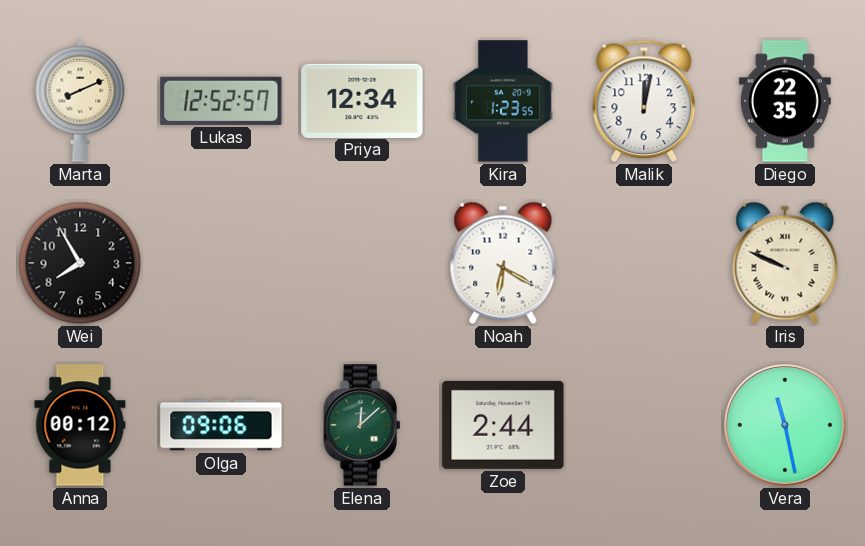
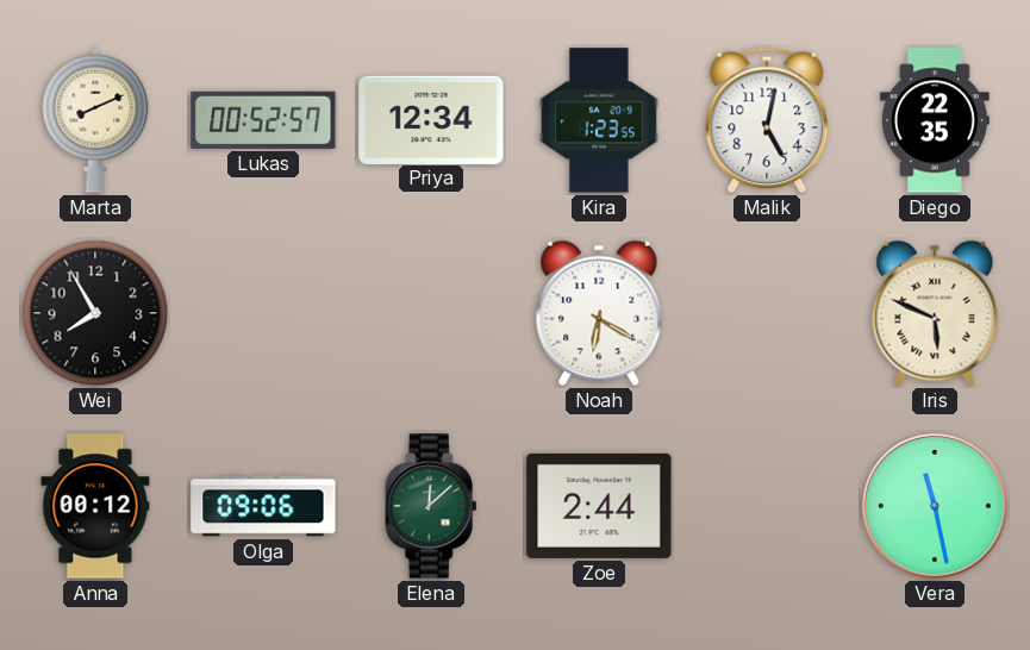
Lukas: 12:52 -> 00:52 (263, 120)
Malik: 12:02 -> 5:02 (767, 120)
Iris: 9:49 -> 5:49 (935, 313)
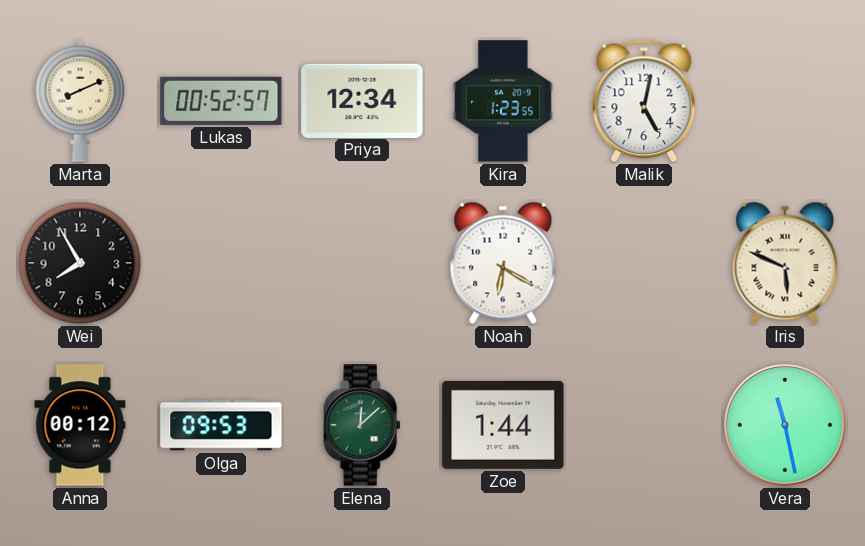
Diego: 22:35 -> none (935, 120)
Olga: 09:06 -> 09:53 (221, 425)
Zoe: 2:44 -> 1:44 (503, 425)
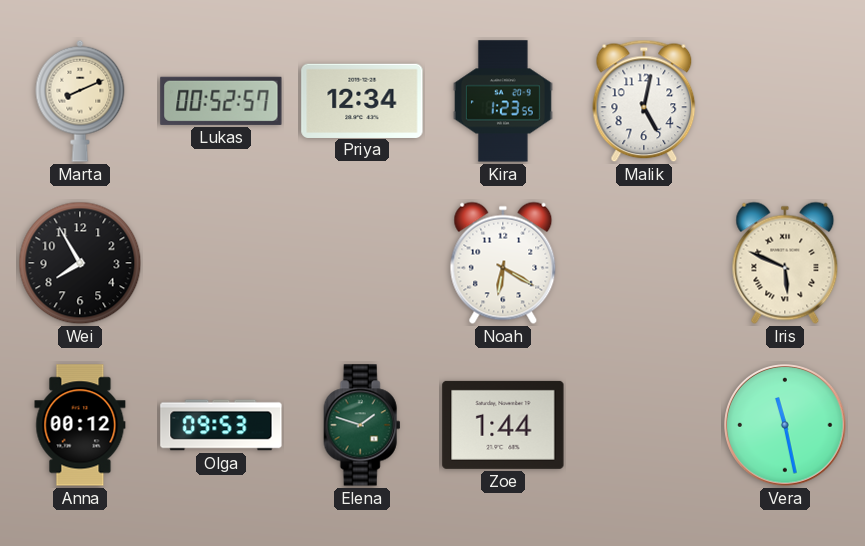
Elena: 12:08 -> 1:48 (362, 425)
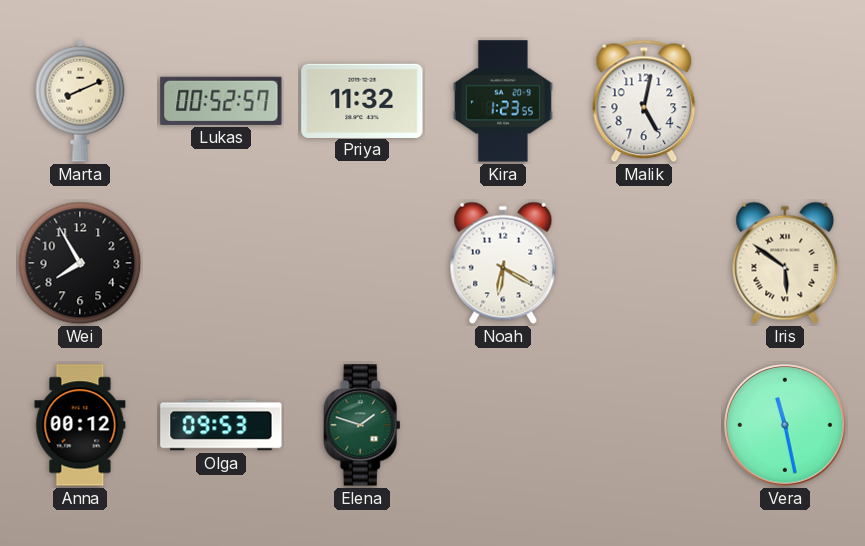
Priya: 12:34 -> 11:32 (362, 100)
Iris: 5:49 -> 5:51 (785, 263)
Zoe: 1:44 -> none (503, 425)
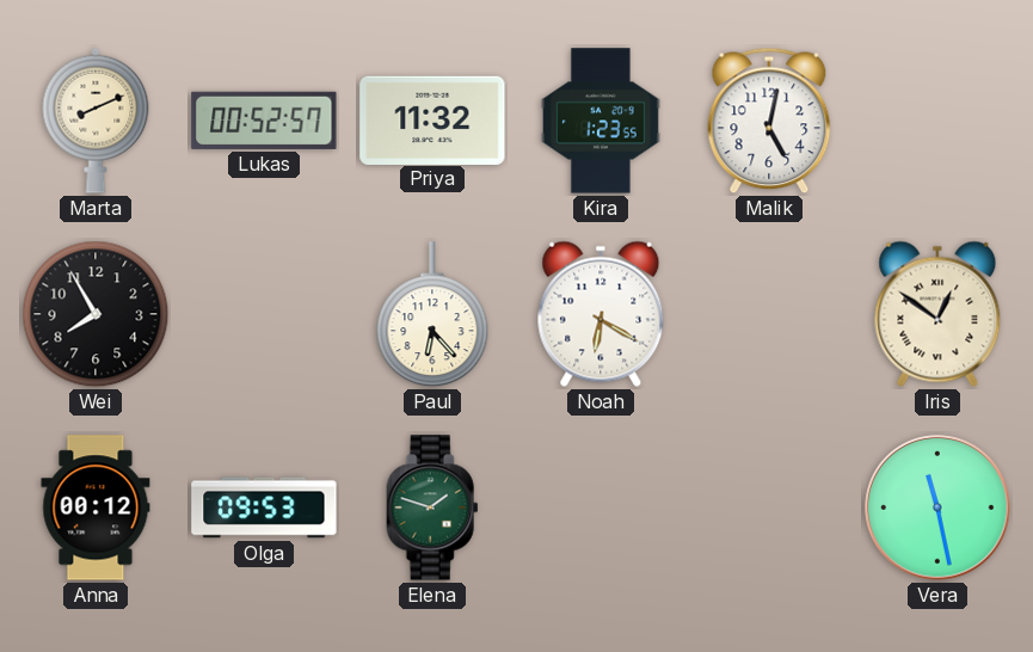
Paul: none -> 6:23 (432, 315)
Iris: 5:51 -> 12:51 (937, 314)
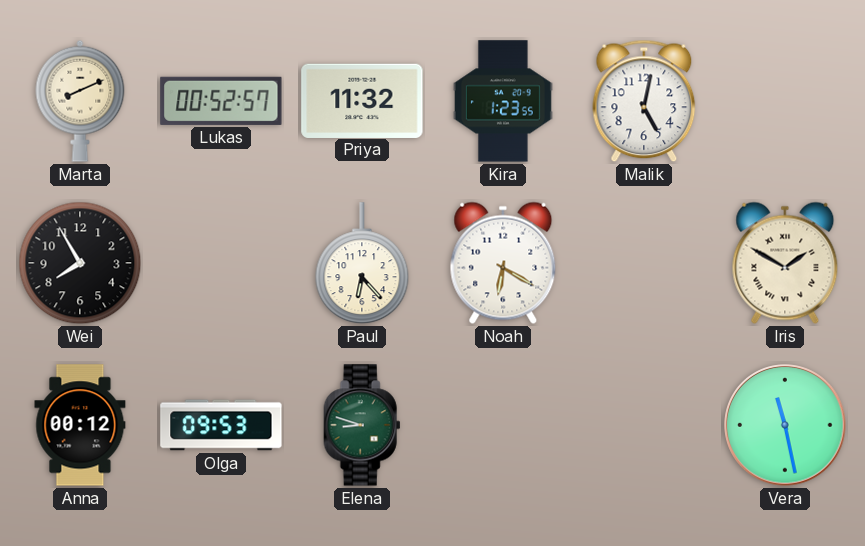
Iris: 12:51 -> 1:50 (785, 263)
Elena: 1:48 -> 8:48 (362, 425)
